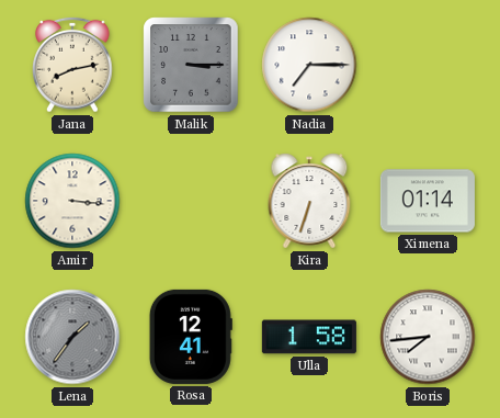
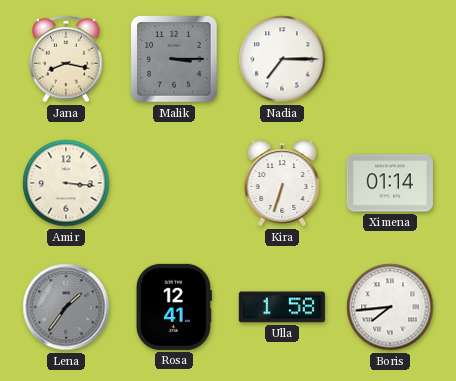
Jana: 8:13 -> 8:17 (66, 59)
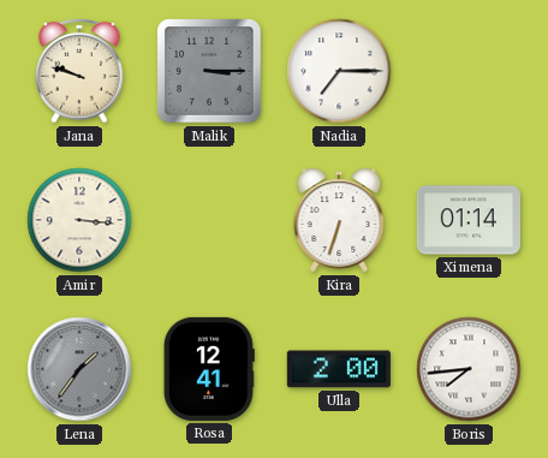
Jana: 8:17 -> 9:48 (79, 71)
Ulla: 1:58 -> 2:00 (339, 369)
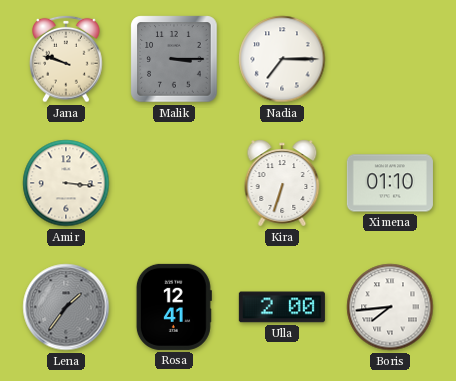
Ximena: 01:14 -> 01:10 (390, 183)
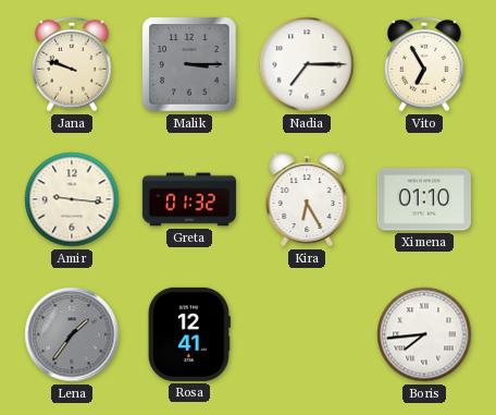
Vito: none -> 6:55 (424, 64)
Amir: 3:16 -> 9:16 (72, 199)
Greta: none -> 01:32 (189, 199)
Kira: 6:33 -> 6:25 (307, 199)
Ulla: 2:00 -> none (282, 307)
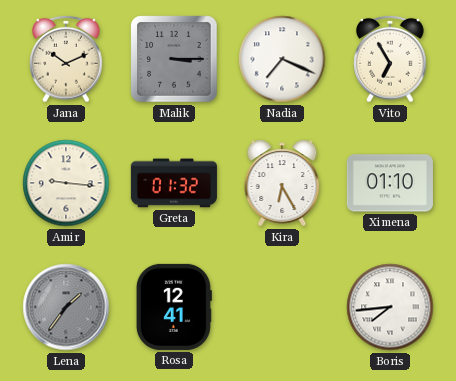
Jana: 9:48 -> 10:11 (66, 59)
Nadia: 7:15 -> 7:19 (282, 59)
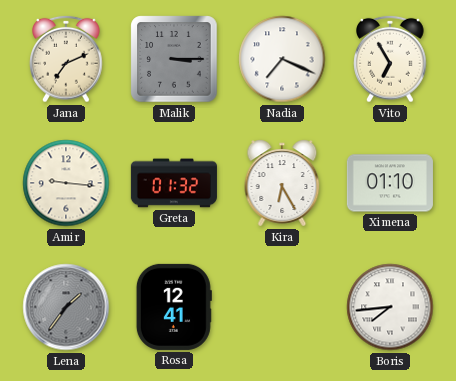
Jana: 10:11 -> 7:11 (66, 59)
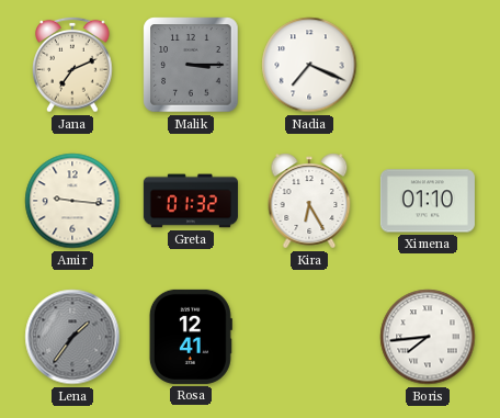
Vito: 6:55 -> none (390, 59)
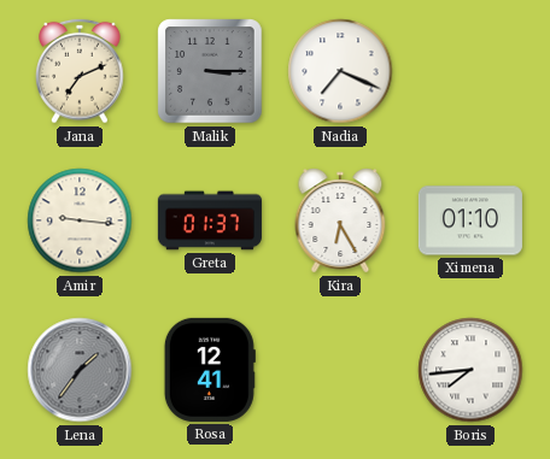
Greta: 01:32 -> 01:37 (210, 220)
